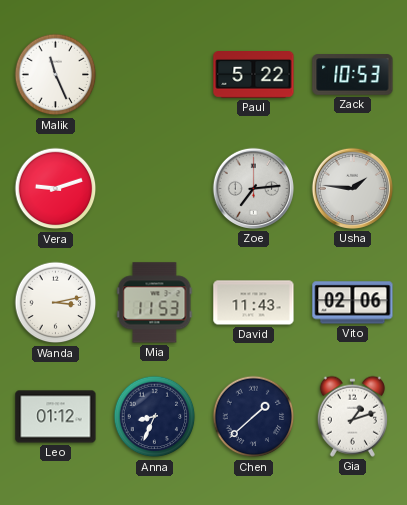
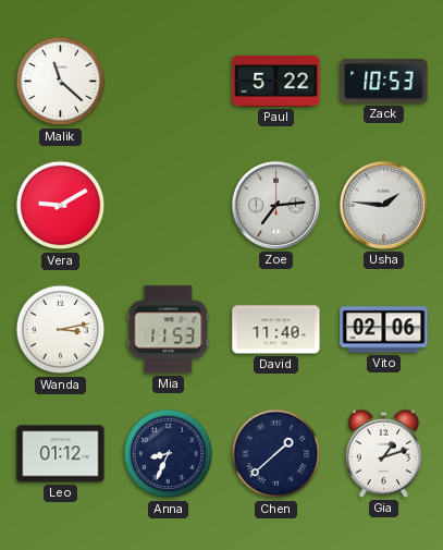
Malik: 11:26 -> 11:22 (61, 82)
Vera: 9:12 -> 9:10 (61, 206)
David: 11:43 -> 11:40 (276, 330)
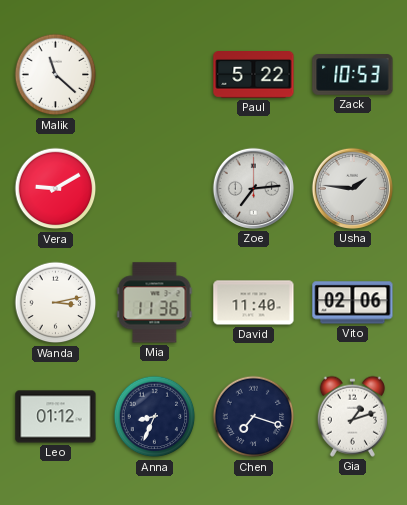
Mia: 11:53 -> 11:36 (155, 303)
Chen: 1:38 -> 7:18 (254, 417)
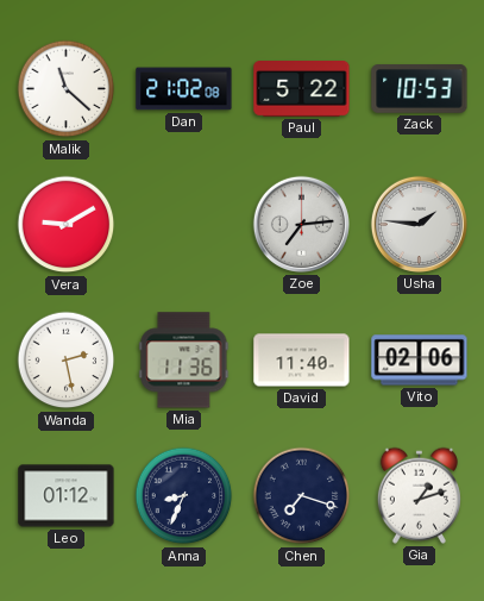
Dan: none -> 21:02 (184, 89)
Wanda: 3:13 -> 2:28 (67, 361)
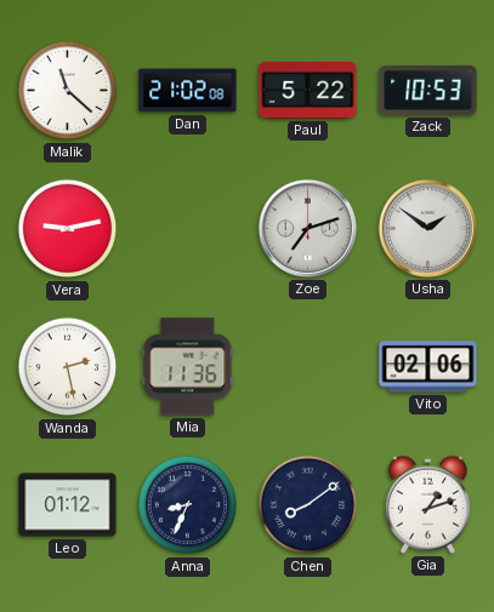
Vera: 9:10 -> 9:13 (68, 229)
Zoe: 7:14 -> 7:12 (307, 228)
Usha: 1:46 -> 1:51 (427, 228)
David: 11:40 -> none (302, 361)
Chen: 7:18 -> 8:09 (308, 505)
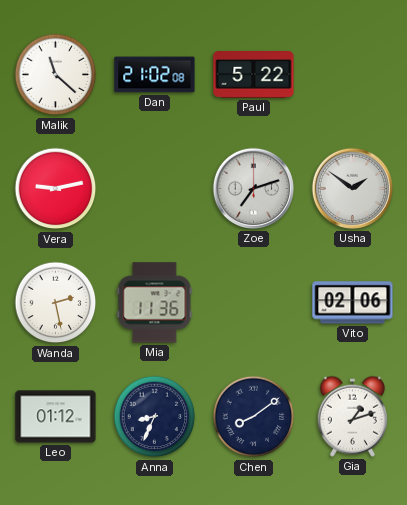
Zack: 10:53 -> none (428, 91)
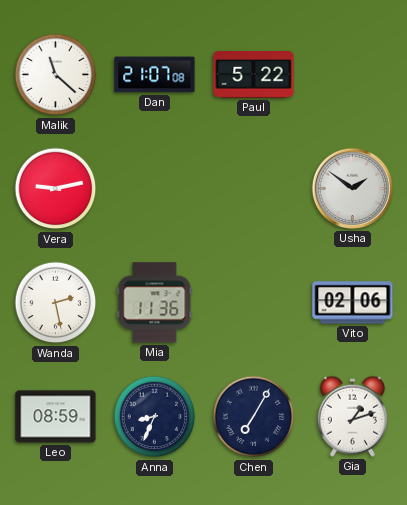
Dan: 21:02 -> 21:07 (155, 75)
Zoe: 7:12 -> none (253, 188)
Leo: 01:12 -> 08:59 (56, 417)
Chen: 8:09 -> 7:05 (254, 417)
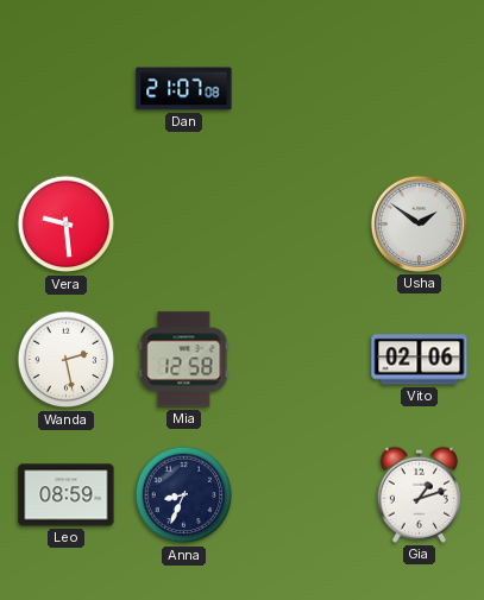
Malik: 11:22 -> none (56, 75)
Paul: 5:22 -> none (254, 75)
Vera: 9:13 -> 9:29 (67, 225)
Mia: 11:36 -> 12:58 (184, 360)
Chen: 7:05 -> none (254, 417)
